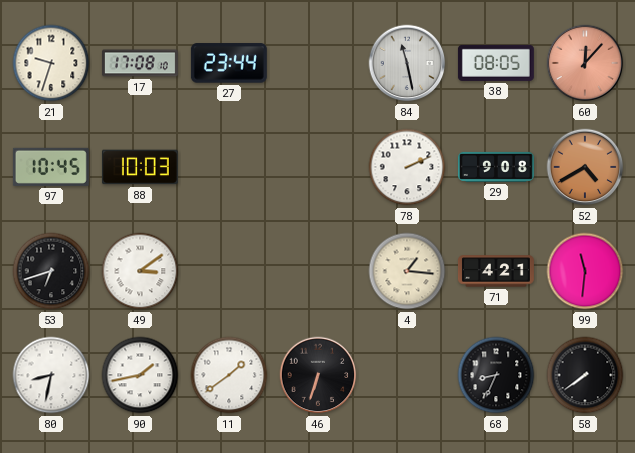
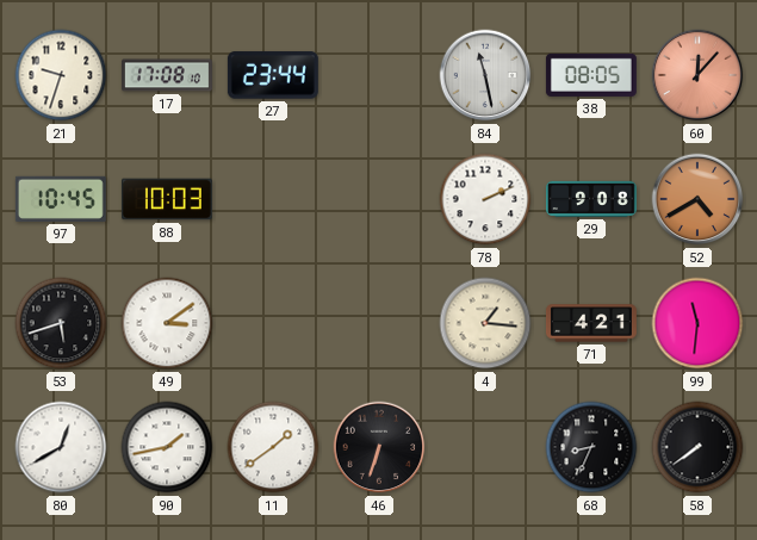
53: 6:42 -> 5:42 (61, 323)
80: 8:32 -> 12:40 (61, 447)
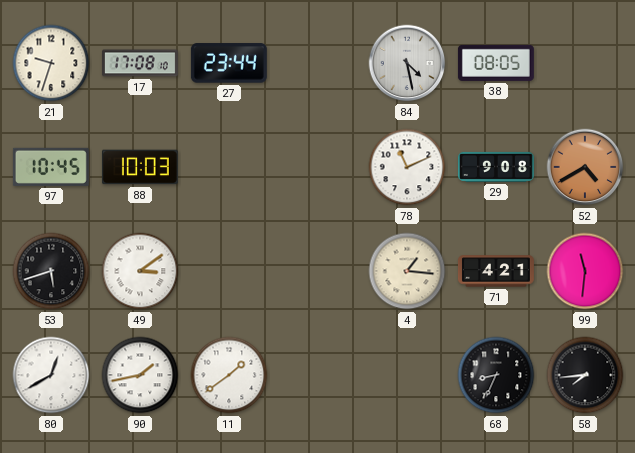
84: 11:28 -> 4:28 (407, 63)
60: 12:07 -> none (697, 75)
78: 2:11 -> 11:11 (407, 167)
46: 6:33 -> none (379, 447)
58: 7:39 -> 7:44 (585, 375)
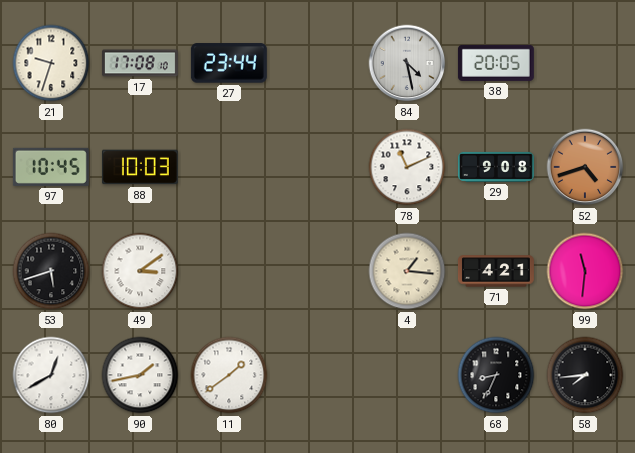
38: 08:05 -> 20:05 (496, 63)
52: 4:40 -> 4:42 (585, 167)
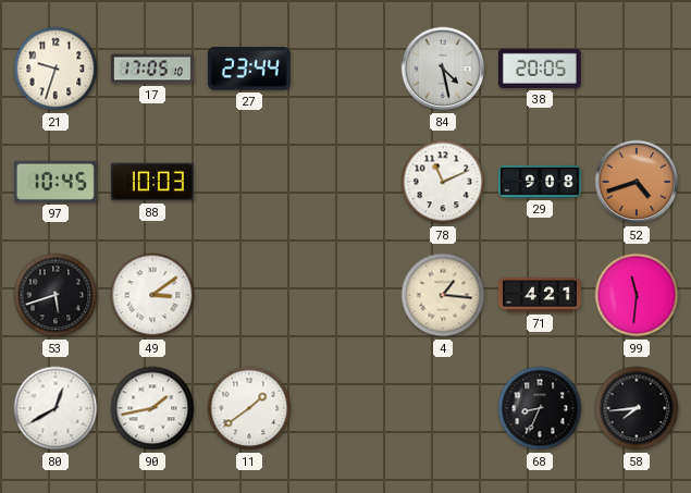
17: 17:08 -> 17:05 (152, 69)
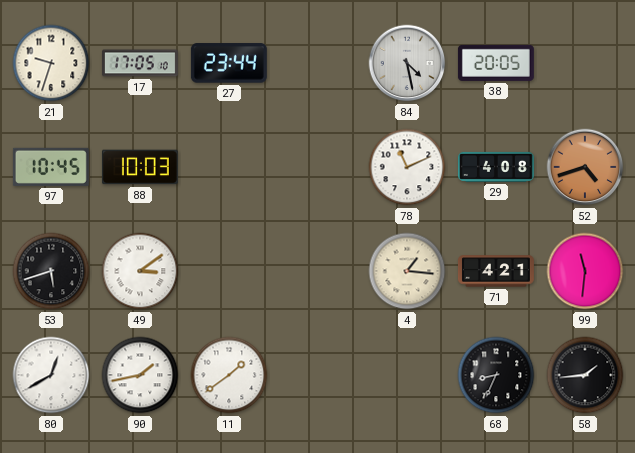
29: 9:08 -> 4:08 (496, 167)
58: 7:44 -> 1:44 (585, 375)
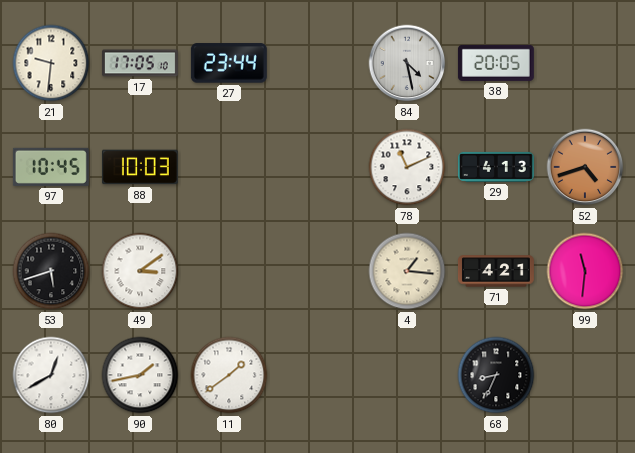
21: 9:33 -> 9:31 (51, 63)
29: 4:08 -> 4:13 (496, 167)
58: 1:44 -> none (585, 375)
